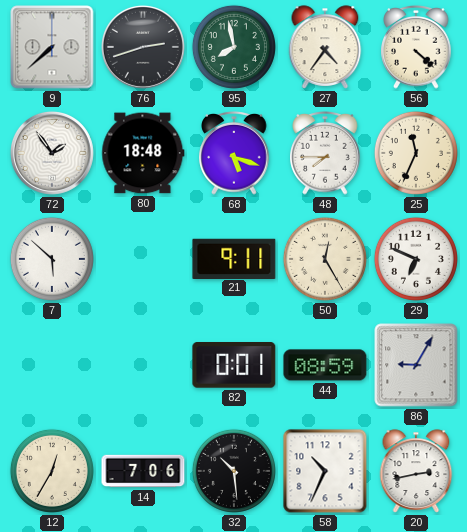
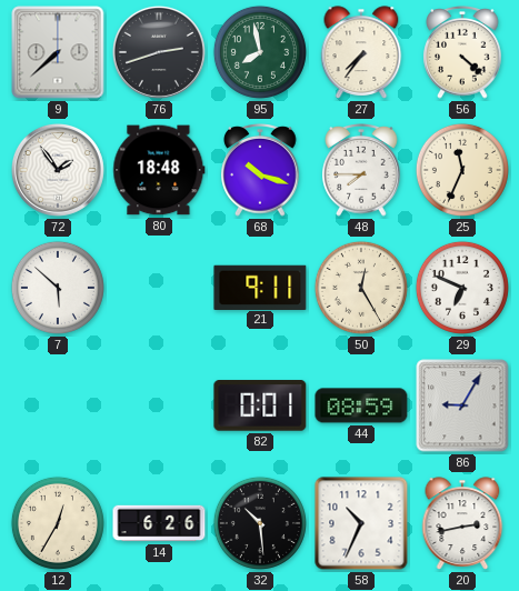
27: 4:36 -> 7:36 (361, 52)
68: 5:18 -> 10:18 (260, 171)
14: 7:06 -> 6:26 (159, 523)
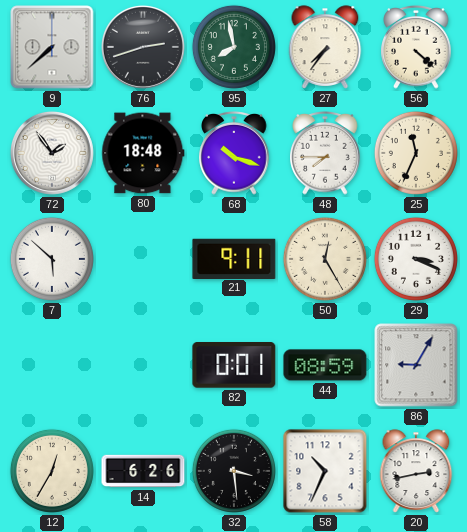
29: 6:49 -> 3:19 (416, 259)
32: 10:29 -> 3:29 (234, 471)
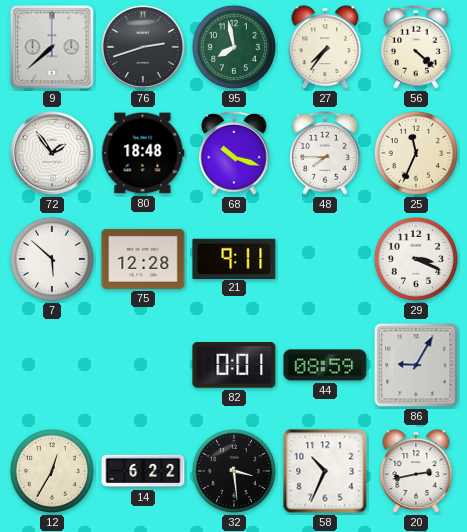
75: none -> 12:28 (143, 259)
50: 12:25 -> none (325, 259)
14: 6:26 -> 6:22 (143, 471)
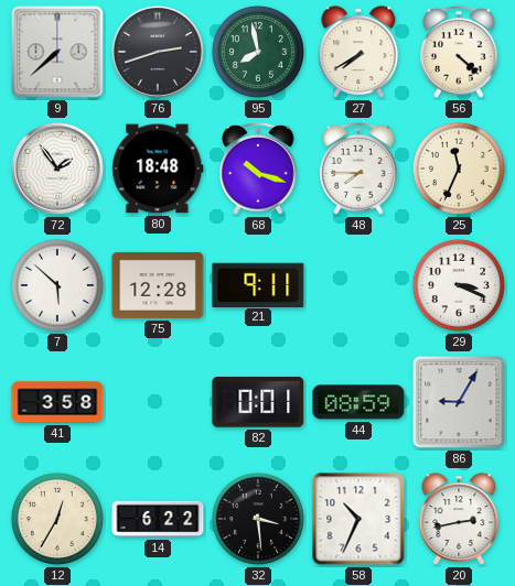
27: 7:36 -> 7:40 (358, 52)
41: none -> 3:58 (57, 402)
